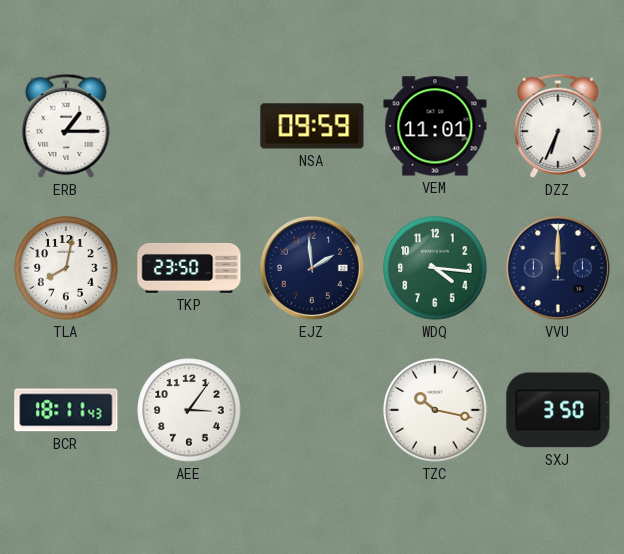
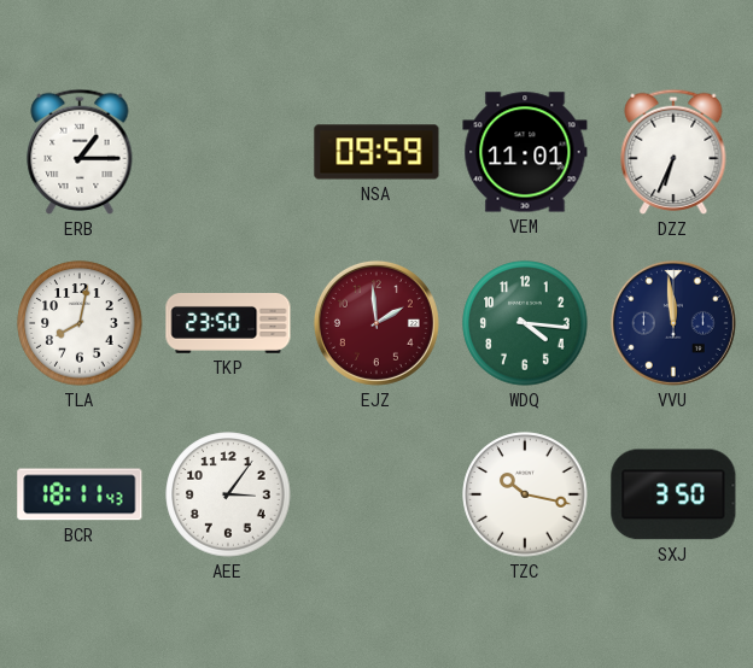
EJZ dial: navy -> burgundy (376, 323)
VVU: 12:00 -> 11:59 (673, 323)
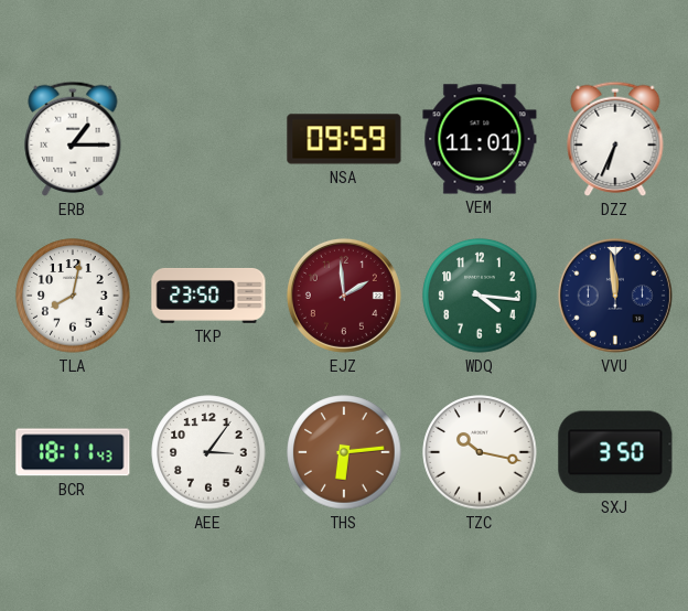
THS: none -> 6:14 (344, 452)
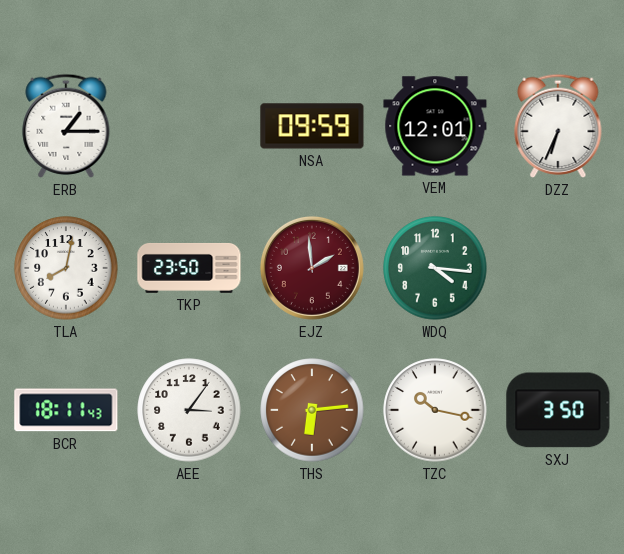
VEM: 11:01 -> 12:01 (435, 126)
VVU: 11:59 -> none (615, 296)
